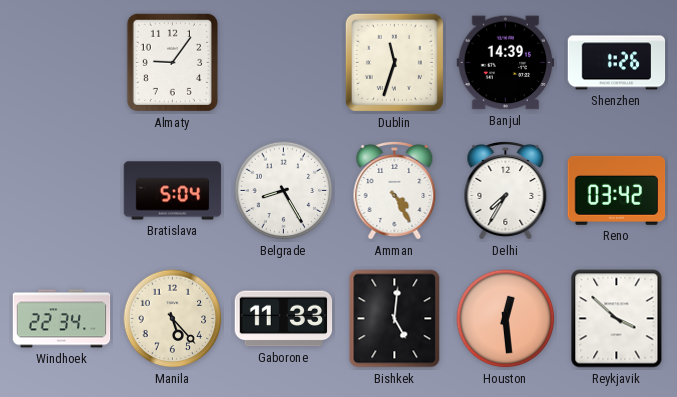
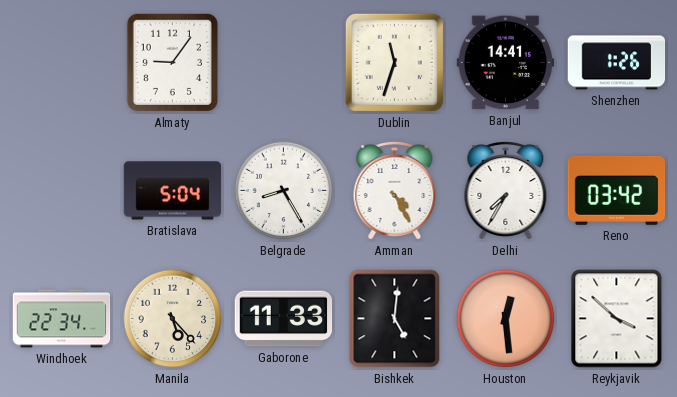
Banjul: 14:39 -> 14:41 (506, 63)
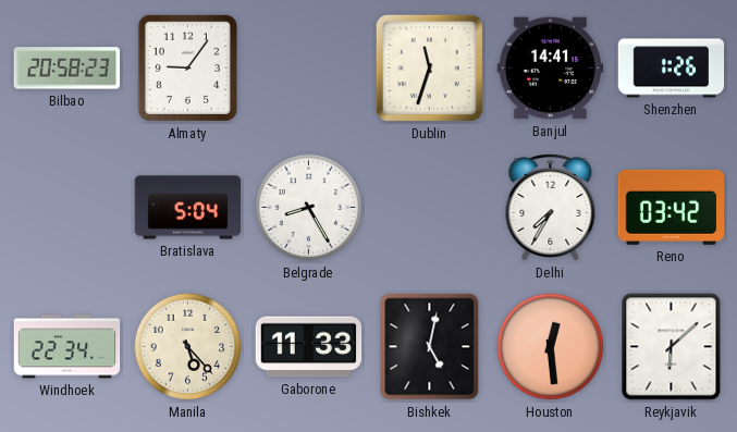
Bilbao: none -> 20:58 (67, 69)
Amman: 4:25 -> none (395, 191)
Bishkek: 5:01 -> 5:02 (430, 347)
Reykjavik: 3:52 -> 6:08 (672, 347)
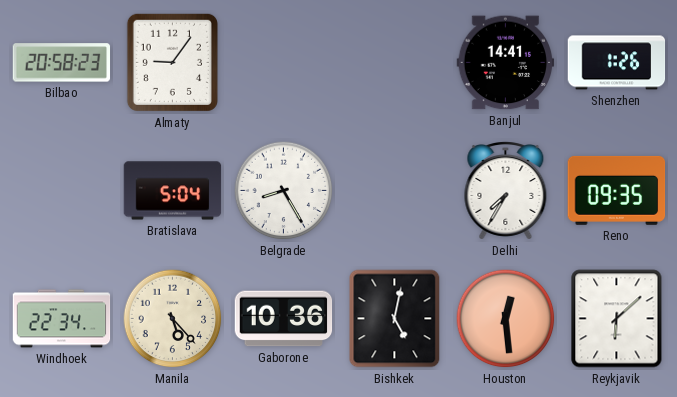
Dublin: 11:33 -> none (429, 67)
Reno: 03:42 -> 09:35 (617, 190)
Gaborone: 11:33 -> 10:36 (284, 319)
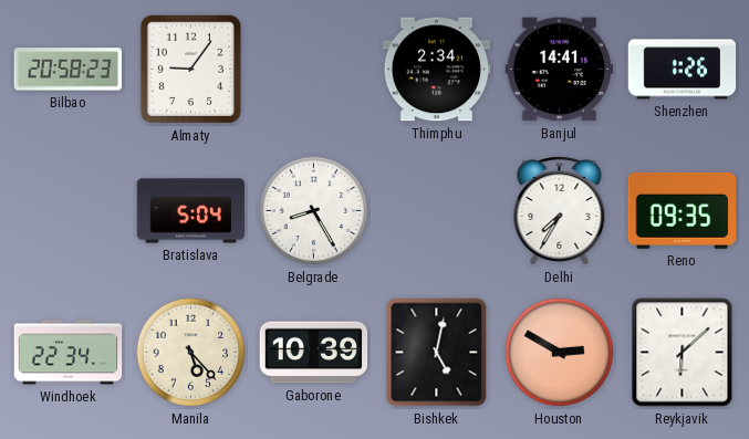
Thimphu: none -> 2:34 (437, 70)
Gaborone: 10:36 -> 10:39 (314, 353)
Houston: 12:29 -> 2:50 (560, 353)
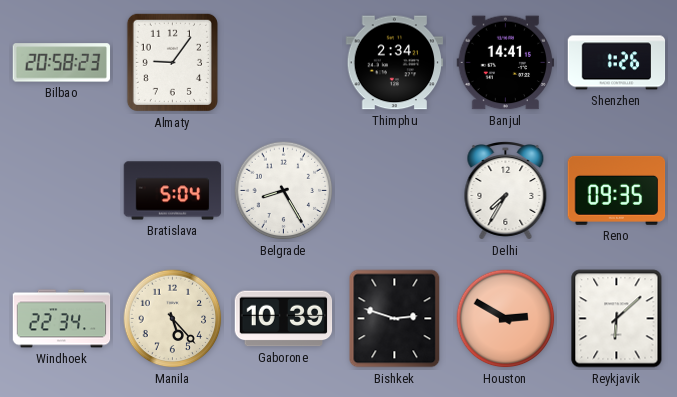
Bishkek: 5:02 -> 2:48 (395, 319)
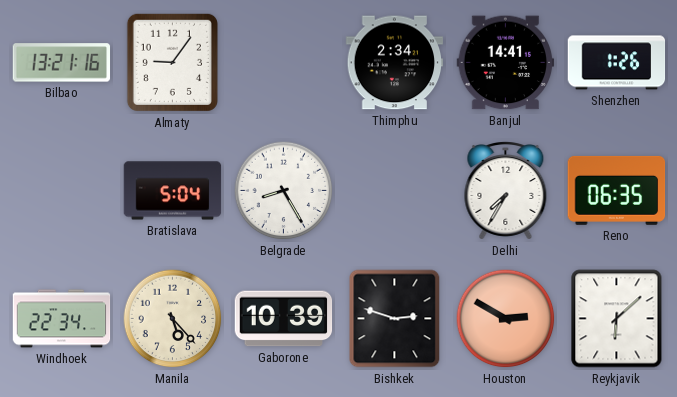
Bilbao: 20:58 -> 13:21 (62, 63)
Reno: 09:35 -> 06:35 (617, 190)
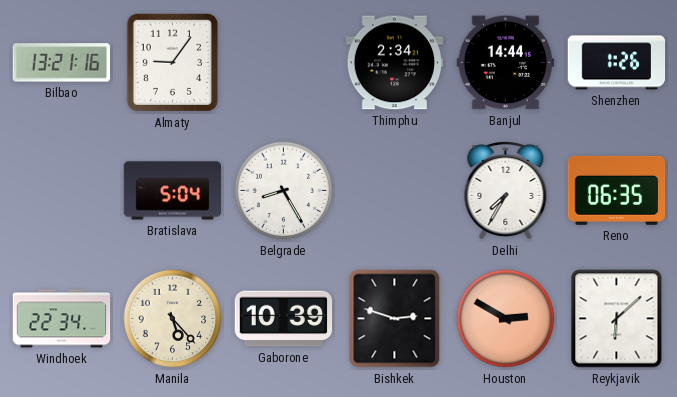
Banjul: 14:41 -> 14:44 (506, 63)
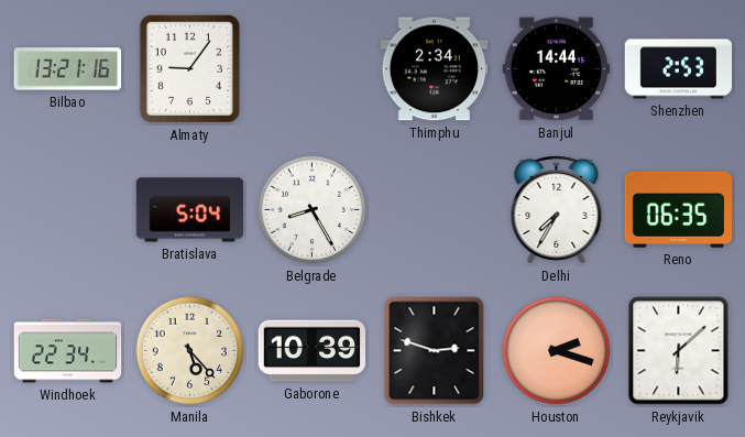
Shenzhen: 1:26 -> 2:53 (679, 69)
Houston: 2:50 -> 2:18 (557, 351)
